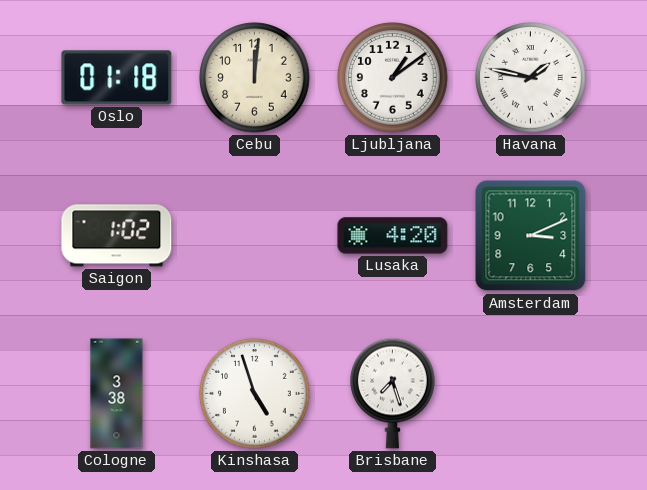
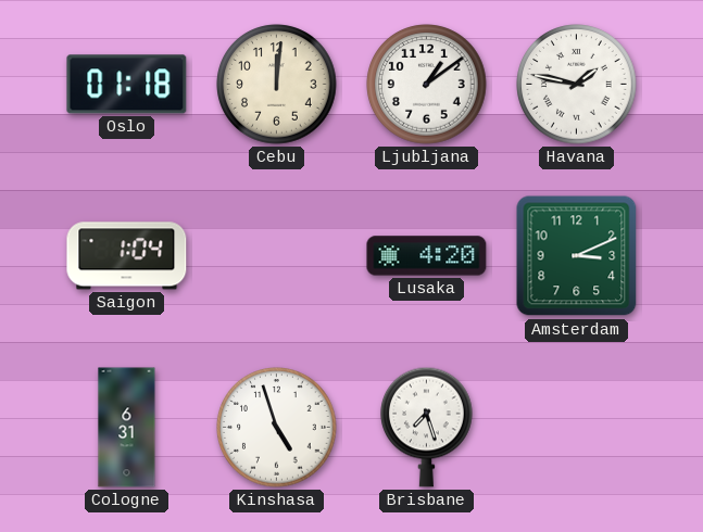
Saigon: 1:02 -> 1:04 (127, 256)
Cologne: 3:38 -> 6:31 (127, 428)
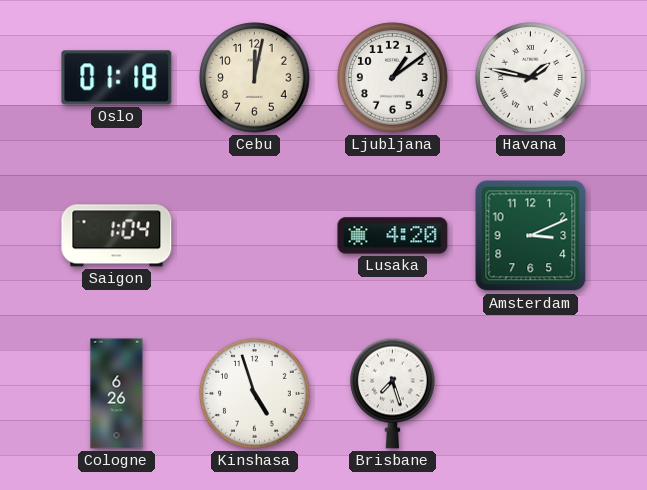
Cebu: 12:01 -> 12:02 (255, 78)
Cologne: 6:31 -> 6:26 (117, 394)
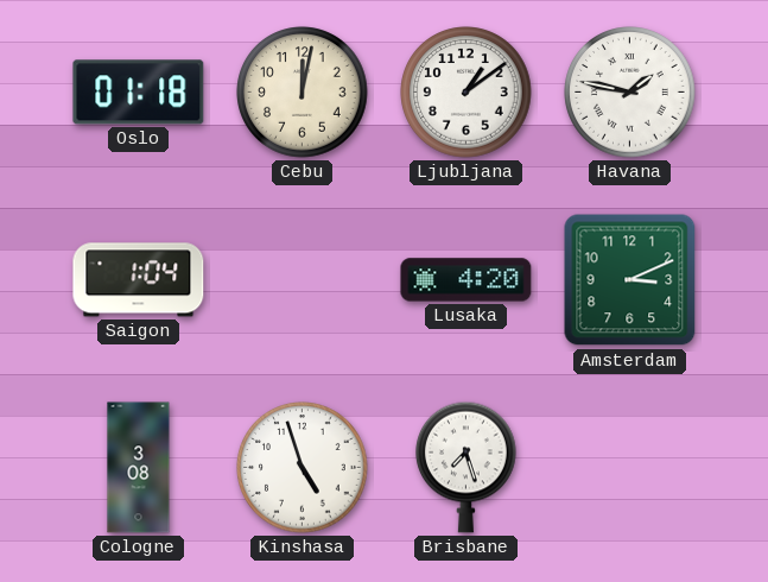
Cologne: 6:26 -> 3:08 (139, 468)
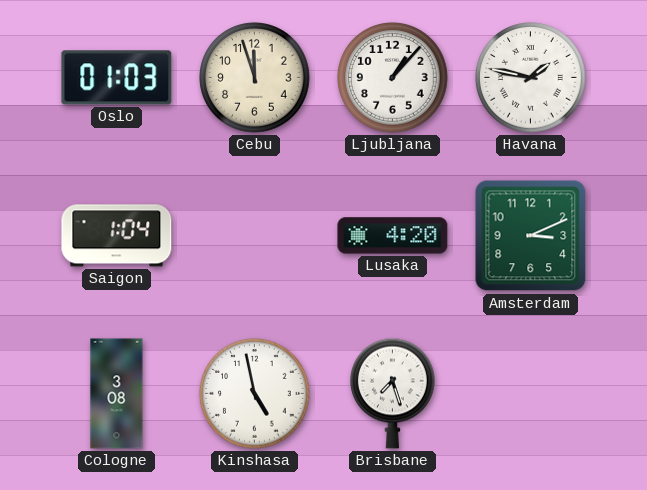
Oslo: 01:18 -> 01:03 (117, 78)
Cebu: 12:02 -> 11:57 (255, 78)
Ljubljana: 1:09 -> 1:07 (393, 78)
Kinshasa: 4:57 -> 4:58 (255, 394)
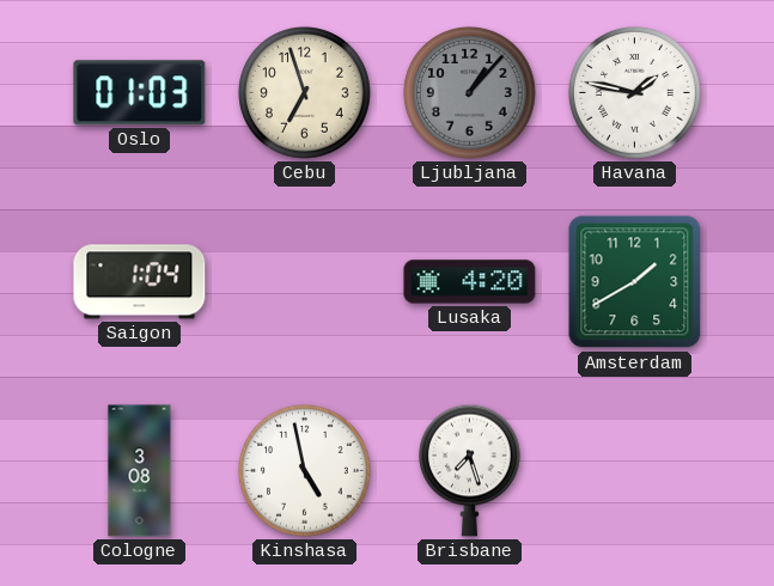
Cebu: 11:57 -> 6:57 (305, 93)
Ljubljana dial: white -> grey (470, 93)
Amsterdam: 3:11 -> 1:40 (635, 282)
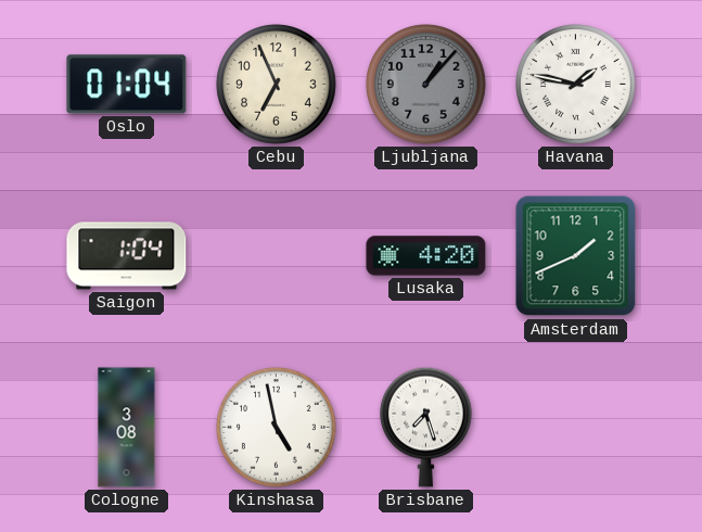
Oslo: 01:03 -> 01:04 (127, 85)
Cebu: 6:57 -> 6:56 (277, 85)
Amsterdam: 1:40 -> 1:41 (576, 256)
